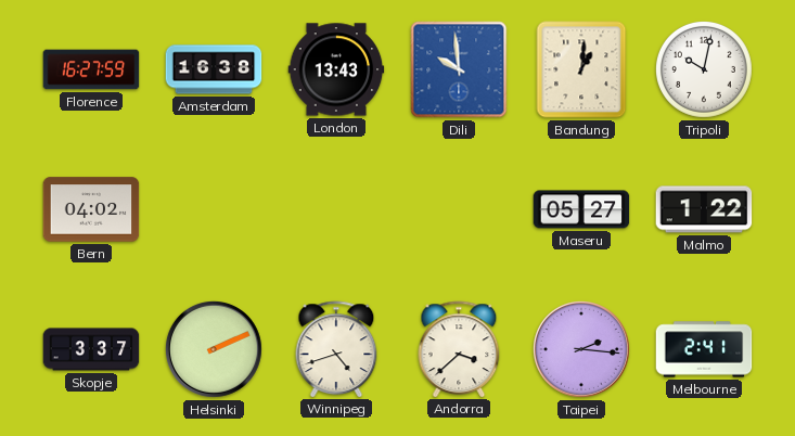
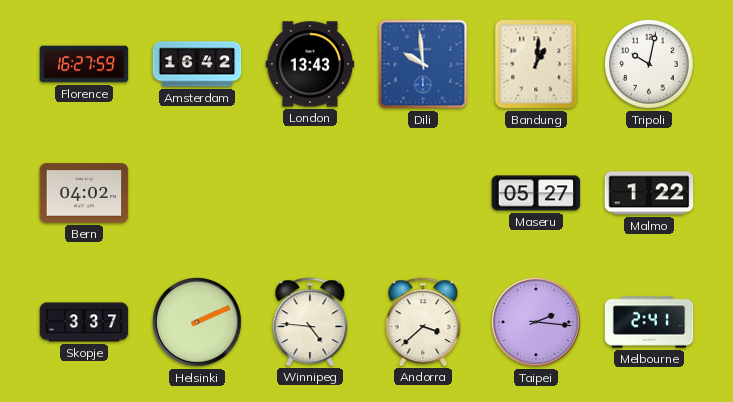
Amsterdam: 16:38 -> 16:42 (197, 64)
Winnipeg: 4:42 -> 4:46 (310, 322)
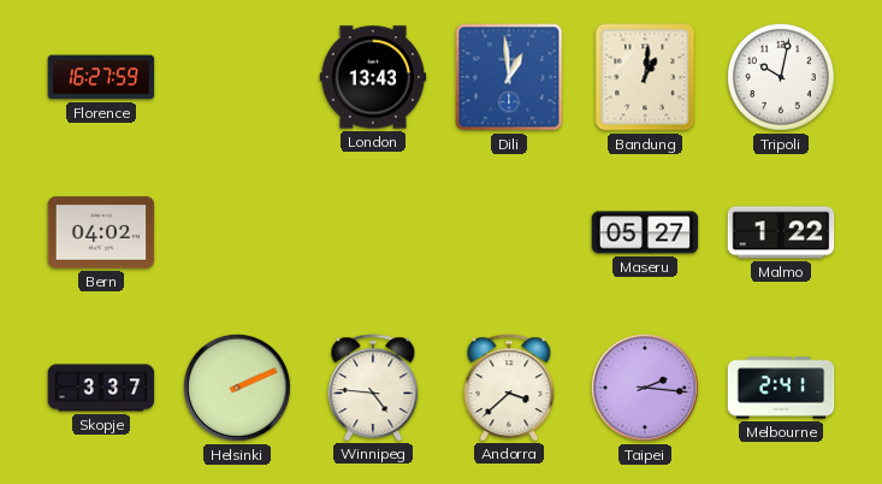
Amsterdam: 16:42 -> none (197, 64)
Dili: 9:59 -> 12:59 (509, 77)
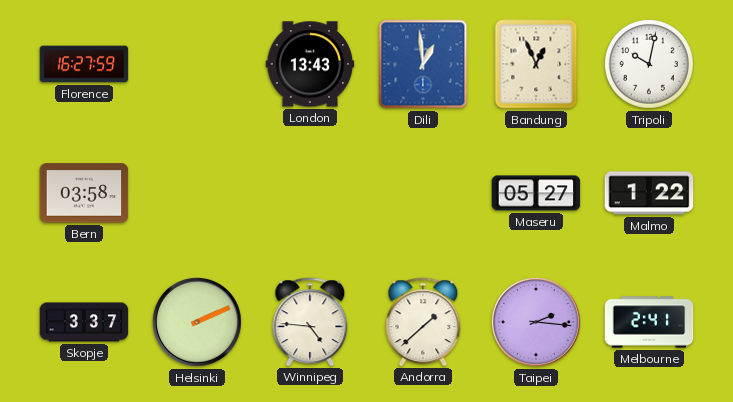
Bandung: 1:01 -> 12:56 (536, 64)
Bern: 04:02 -> 03:58 (84, 193)
Andorra: 3:38 -> 1:38 (423, 322)
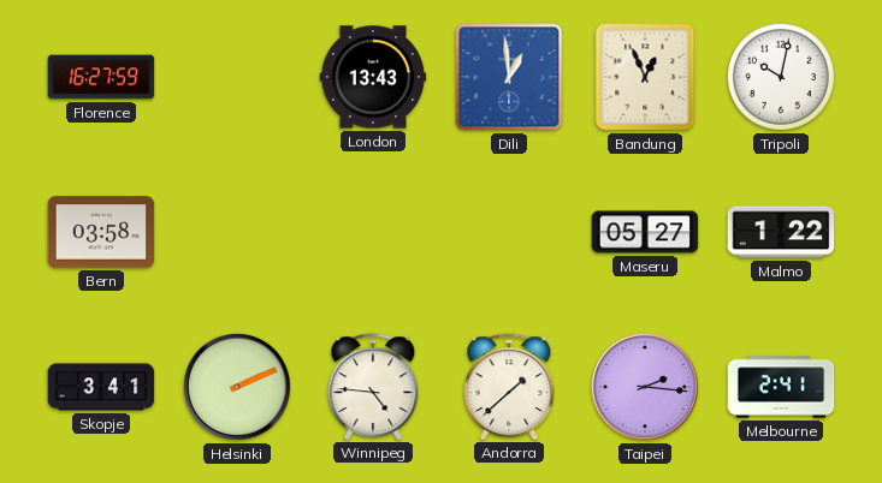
Skopje: 3:37 -> 3:41 (101, 387)
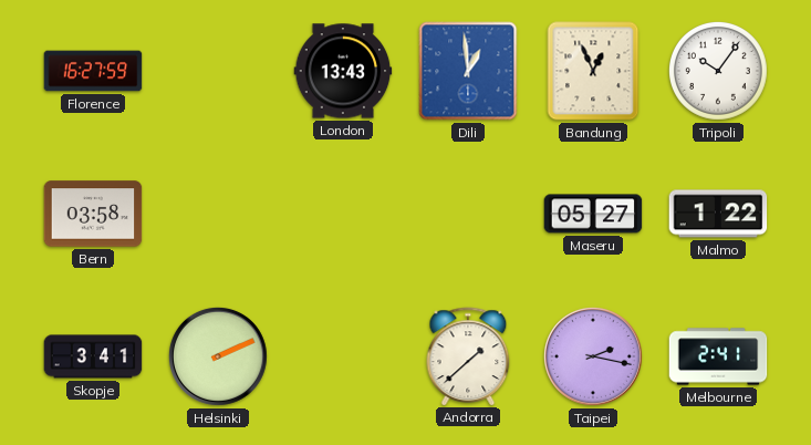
Tripoli: 10:02 -> 10:06 (718, 71)
Winnipeg: 4:46 -> none (373, 387)
Taipei: 2:16 -> 2:17 (593, 356)
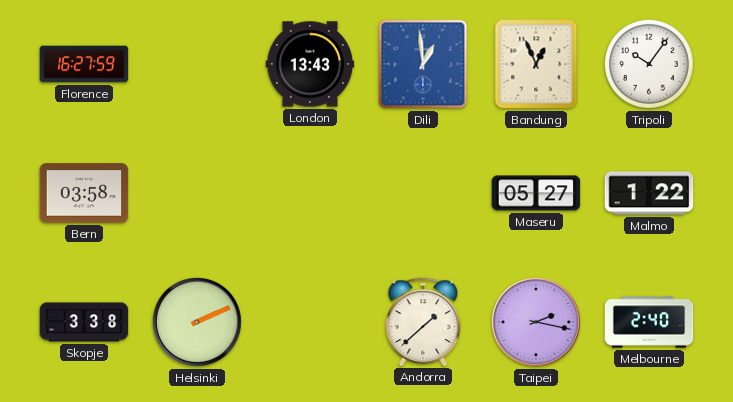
Skopje: 3:41 -> 3:38 (84, 322)
Melbourne: 2:41 -> 2:40 (649, 322)
